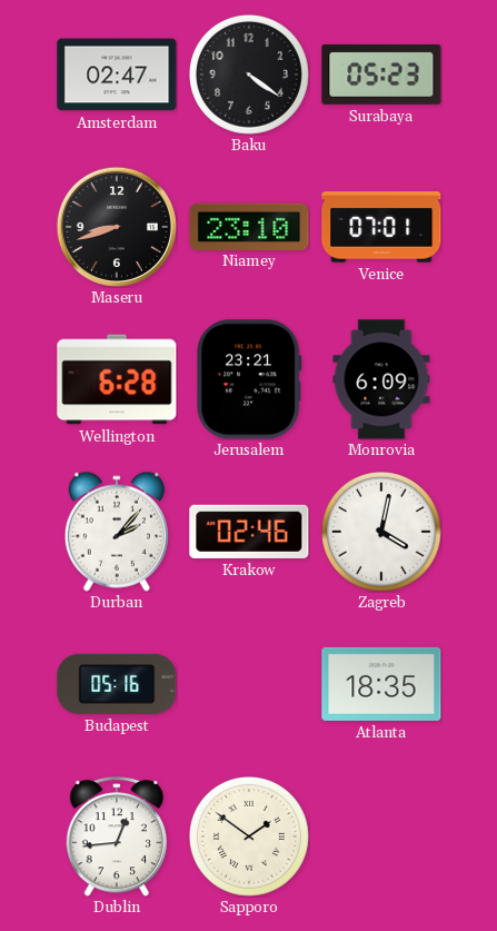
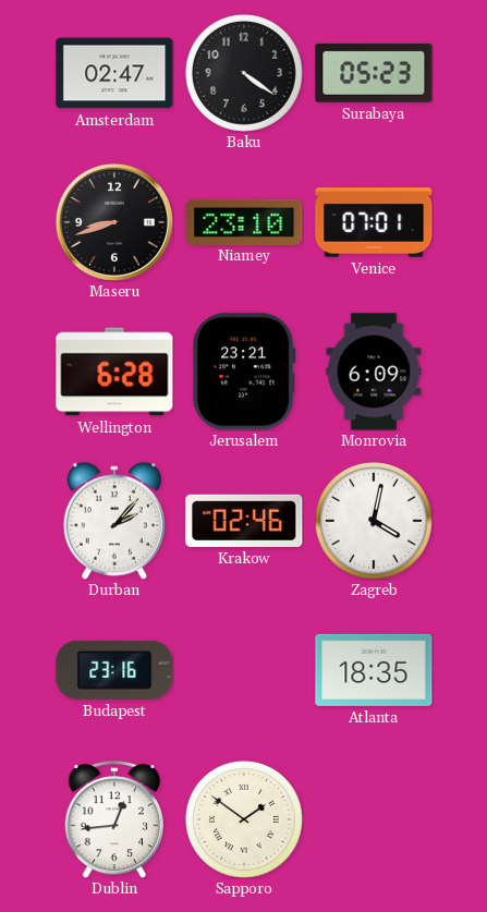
Budapest: 05:16 -> 23:16 (114, 670)
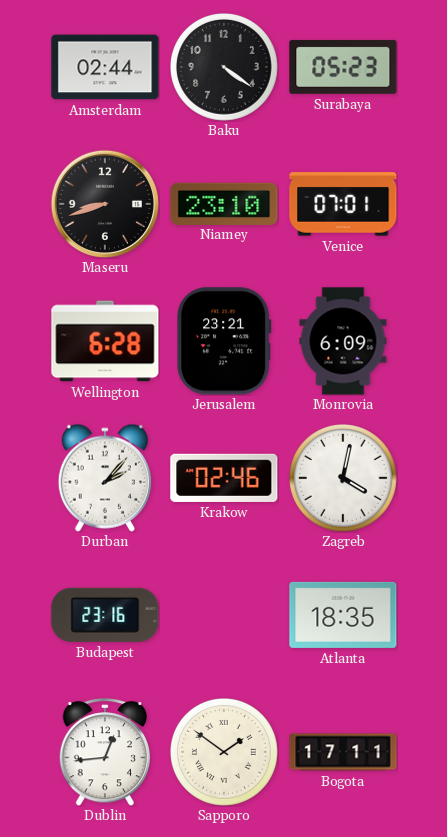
Amsterdam: 02:47 -> 02:44 (105, 67)
Bogota: none -> 17:11 (343, 752)
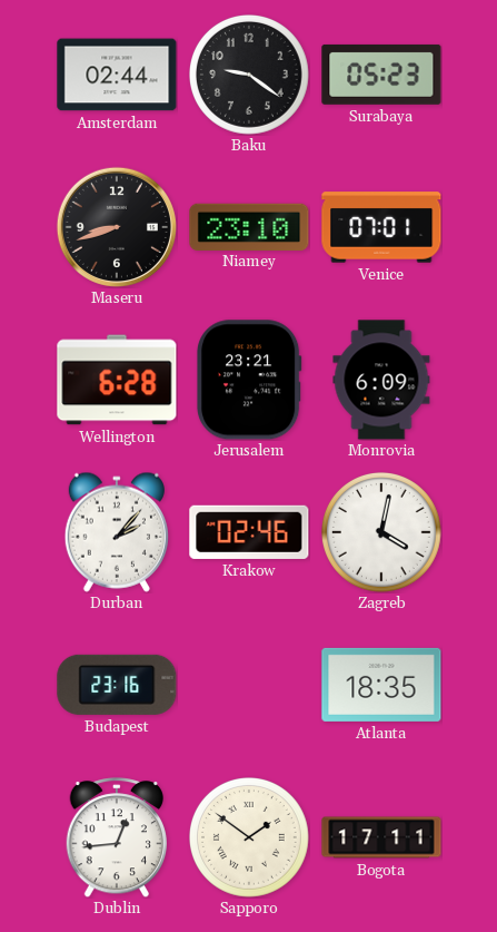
Baku: 4:21 -> 9:21 (250, 76)
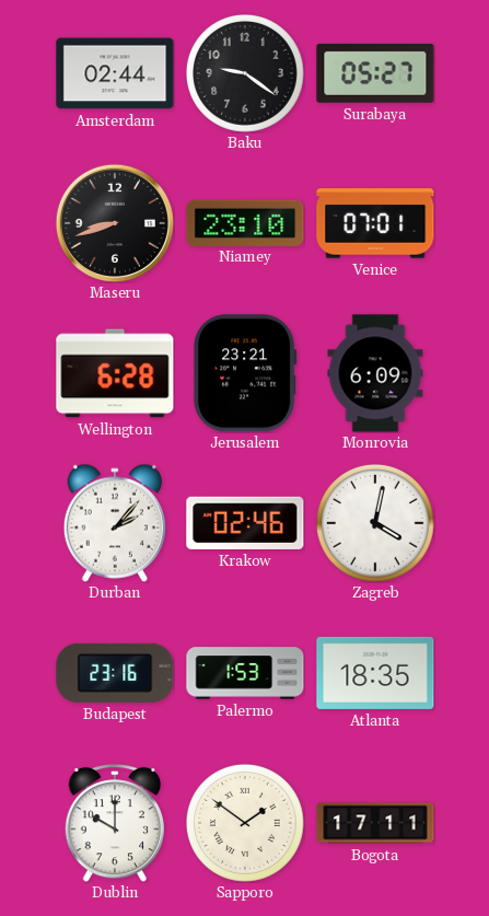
Surabaya: 05:23 -> 05:27 (375, 73)
Palermo: none -> 1:53 (245, 673)
Dublin: 12:44 -> 10:00 (115, 823)
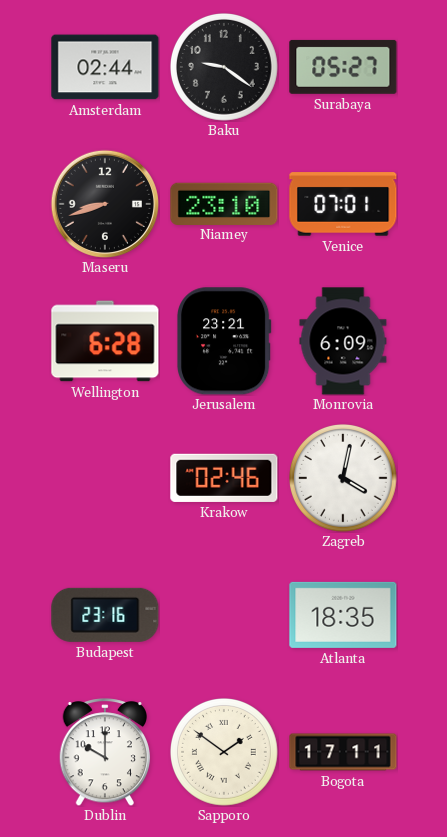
Durban: 2:07 -> none (115, 523)
Palermo: 1:53 -> none (245, 673)
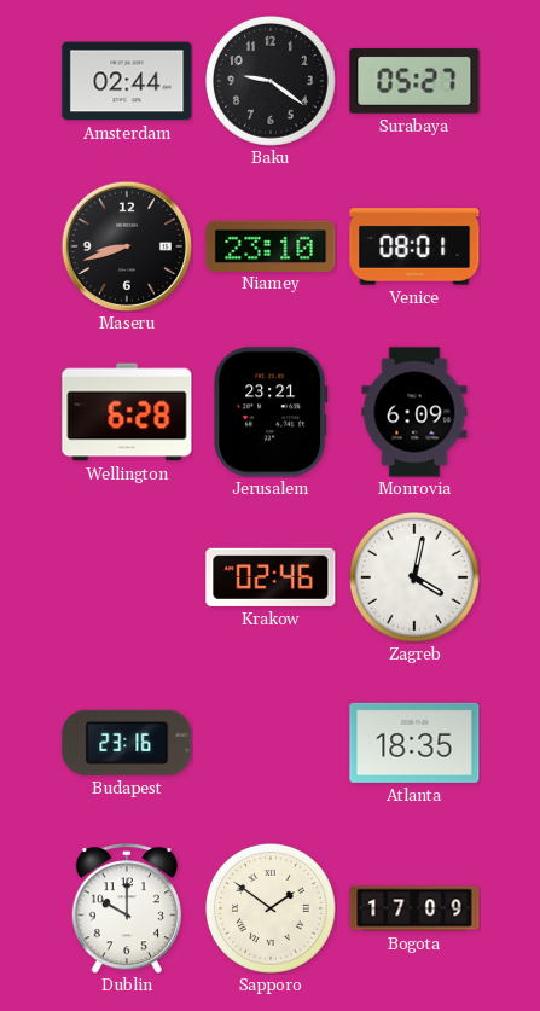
Venice: 07:01 -> 08:01 (414, 246)
Bogota: 17:11 -> 17:09 (414, 908)
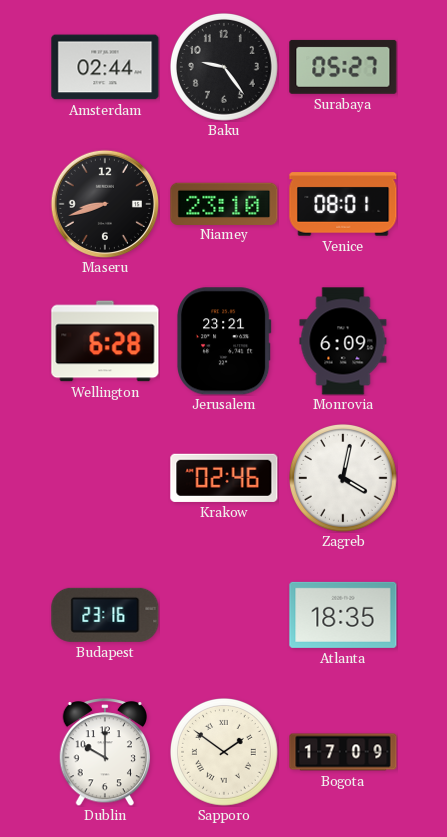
Baku: 9:21 -> 9:24 (225, 68)
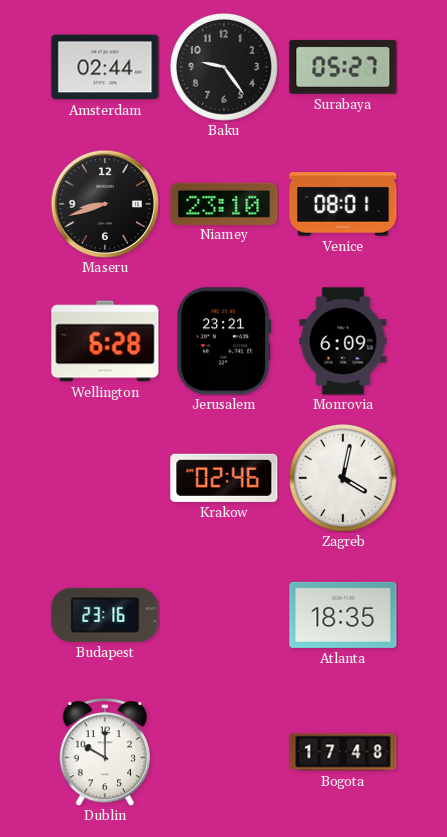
Sapporo: 1:51 -> none (225, 753)
Bogota: 17:09 -> 17:48 (343, 752)
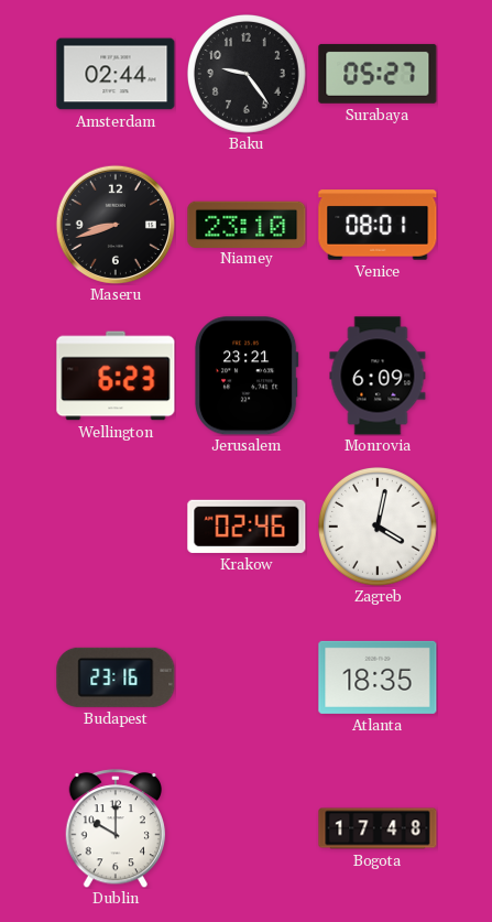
Wellington: 6:28 -> 6:23 (116, 376)
